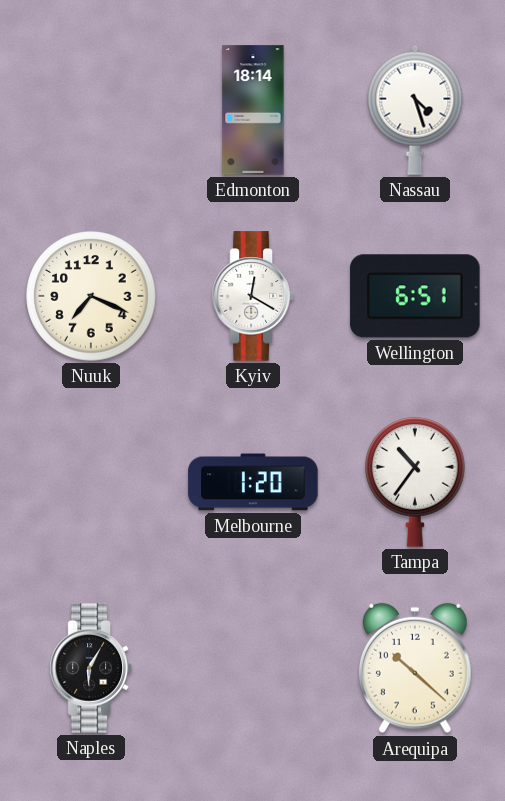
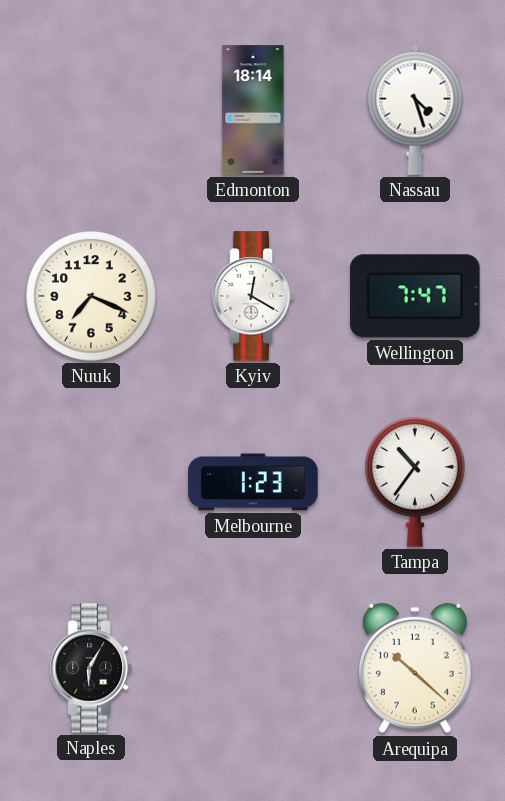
Wellington: 6:51 -> 7:47 (415, 296)
Melbourne: 1:20 -> 1:23 (253, 482)
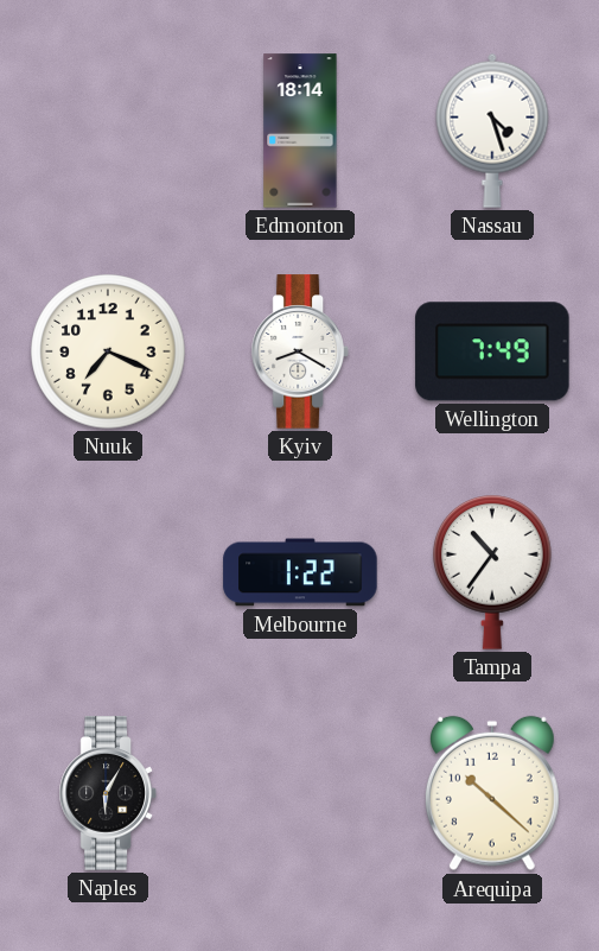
Kyiv: 12:20 -> 8:20 (300, 351)
Wellington: 7:47 -> 7:49 (492, 351)
Melbourne: 1:23 -> 1:22 (300, 572)
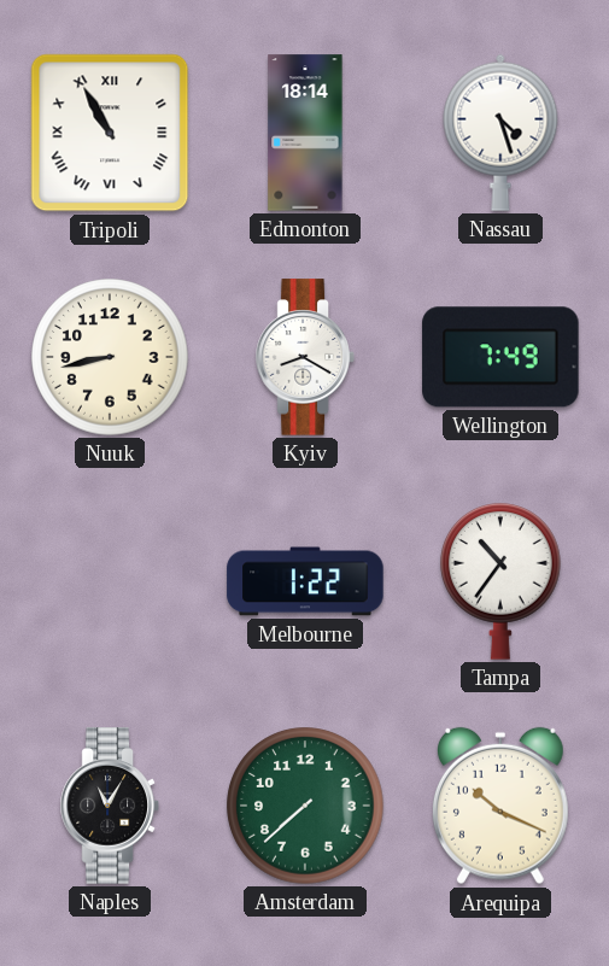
Tripoli: none -> 10:55 (110, 133)
Nuuk: 7:19 -> 8:43 (110, 357)
Naples: 6:05 -> 11:05 (110, 806)
Amsterdam: none -> 7:38 (305, 806)
Arequipa: 10:22 -> 10:19 (500, 806)
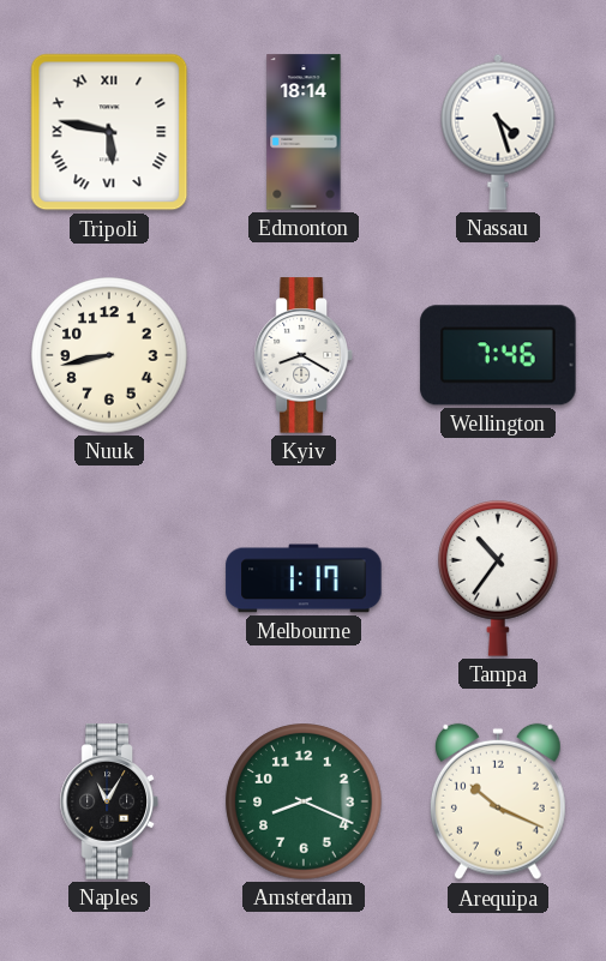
Tripoli: 10:55 -> 5:47 (109, 132)
Wellington: 7:49 -> 7:46 (498, 355)
Melbourne: 1:22 -> 1:17 (304, 578)
Amsterdam: 7:38 -> 8:19 (304, 801)
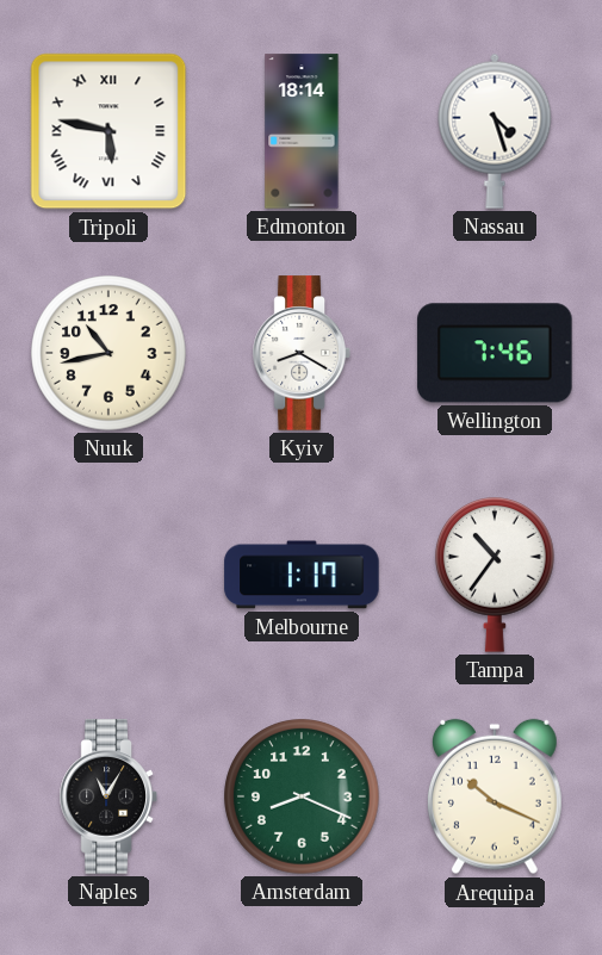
Nuuk: 8:43 -> 10:43 (108, 353)
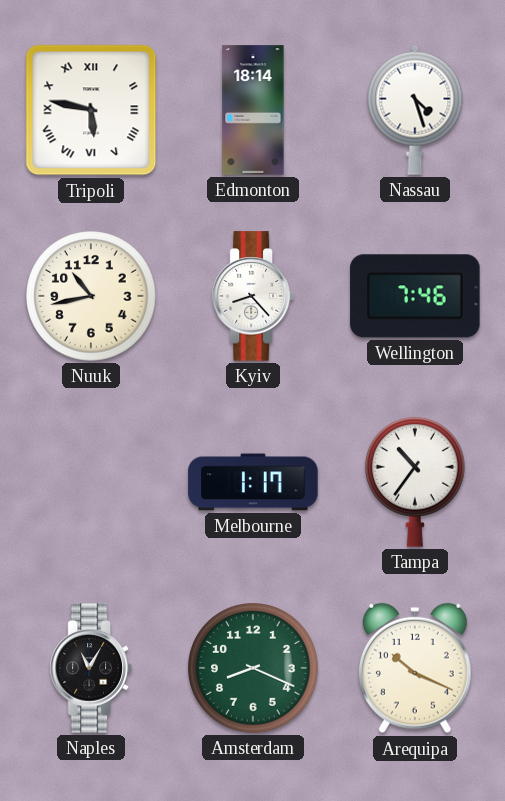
Kyiv: 8:20 -> 8:23 (253, 296)
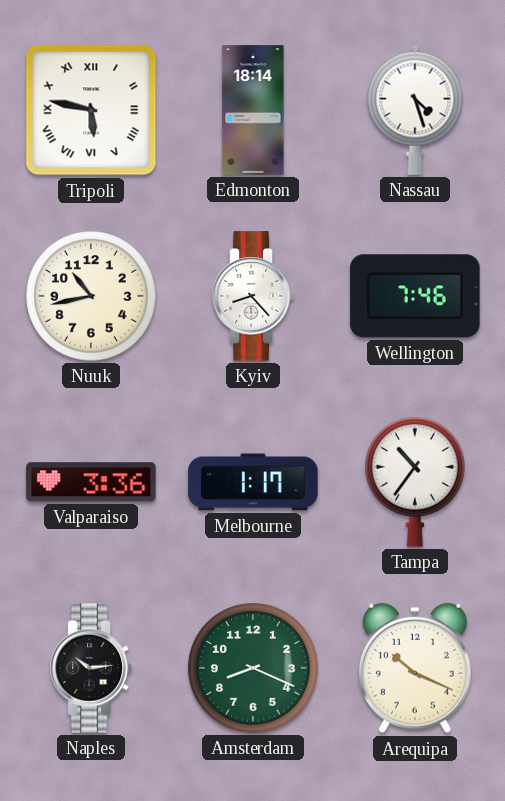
Valparaiso: none -> 3:36 (91, 482)
Naples: 11:05 -> 10:14 (91, 668)
